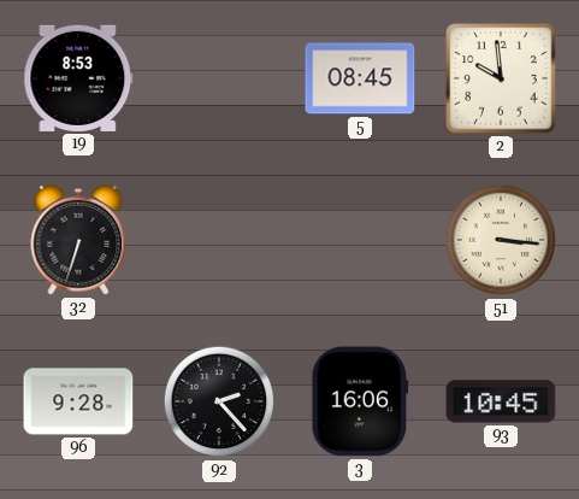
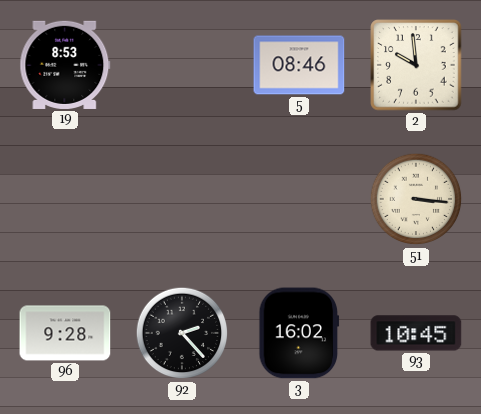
5: 08:45 -> 08:46 (299, 65)
32: 6:33 -> none (78, 240)
3: 16:06 -> 16:02 (299, 333)
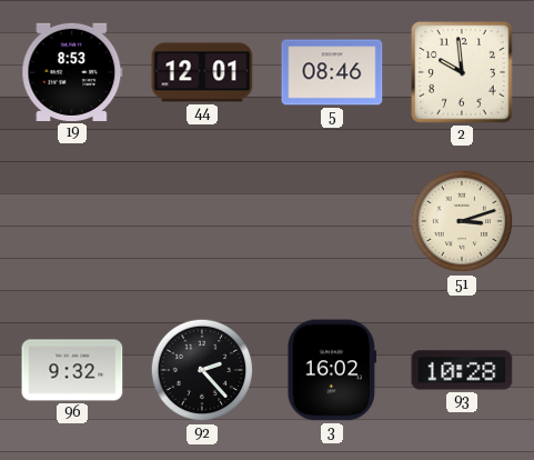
44: none -> 12:01 (202, 72)
51: 3:16 -> 3:12 (462, 221)
96: 9:28 -> 9:32 (72, 370)
93: 10:45 -> 10:28 (462, 370)
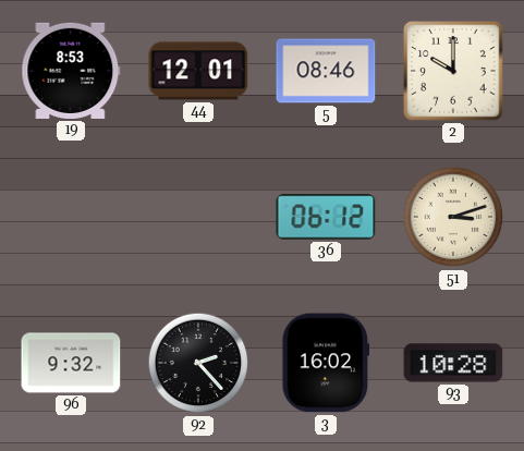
2: 9:59 -> 10:00 (453, 71)
36: none -> 06:12 (326, 217)
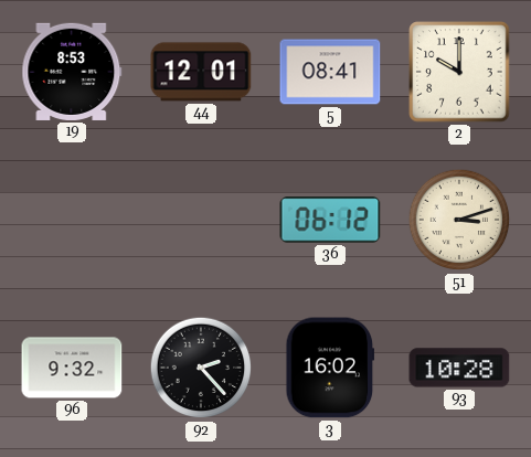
5: 08:46 -> 08:41 (330, 72)
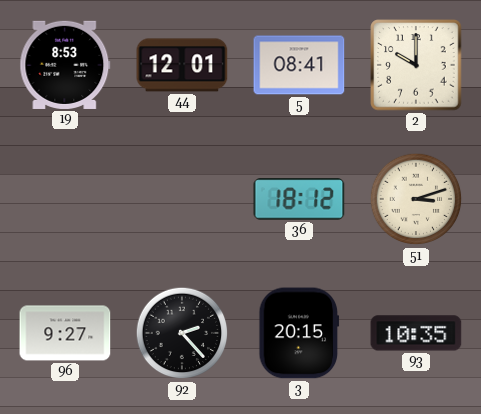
36: 06:12 -> 18:12 (299, 199)
96: 9:32 -> 9:27 (65, 333)
3: 16:02 -> 20:15 (299, 333)
93: 10:28 -> 10:35 (416, 333)
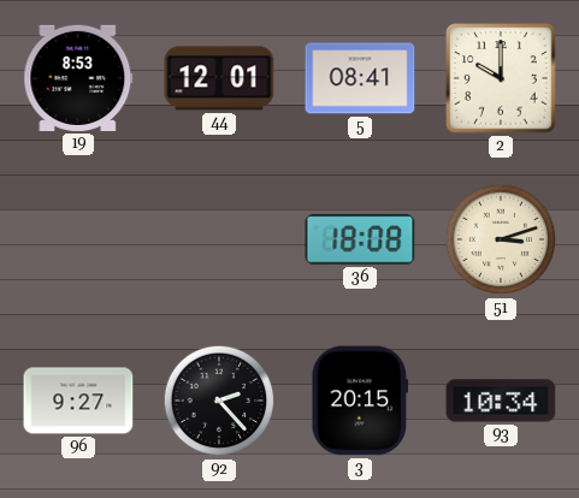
36: 18:12 -> 18:08 (360, 239)
93: 10:35 -> 10:34 (501, 401)
